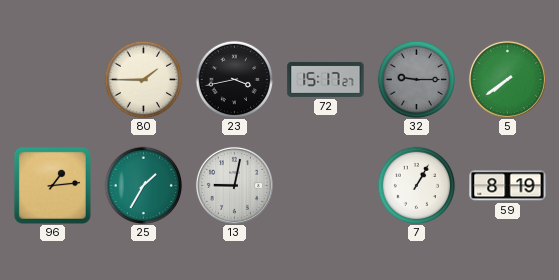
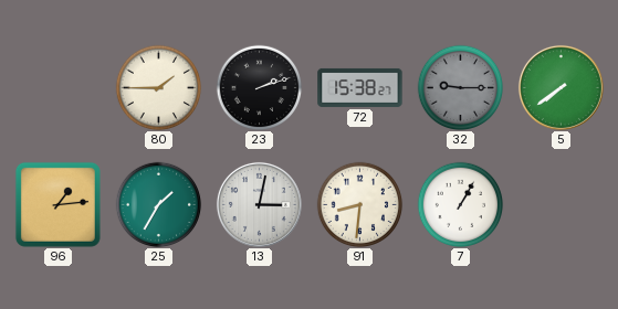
23: 3:43 -> 2:12 (259, 87)
72: 15:17 -> 15:38 (360, 87)
13: 9:02 -> 3:02 (259, 204)
91: none -> 8:31 (359, 204)
59: 8:19 -> none (508, 186)
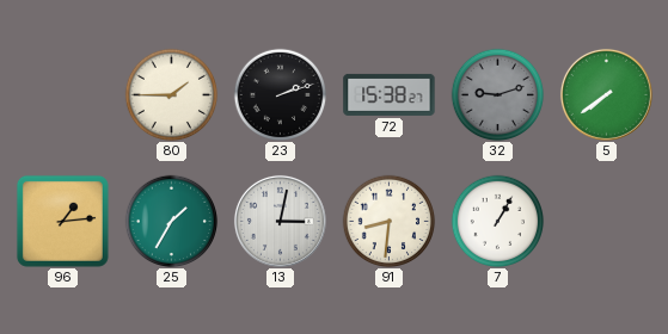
32: 9:15 -> 9:12 (497, 94)
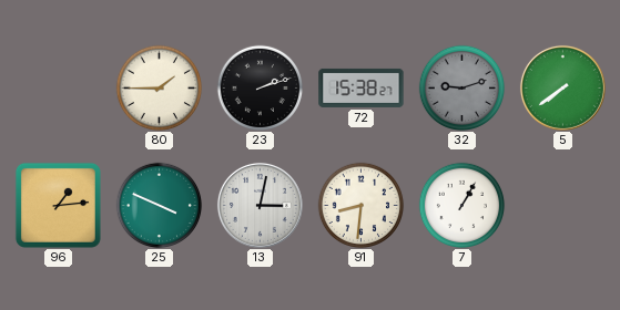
25: 1:35 -> 3:49 (159, 205)
